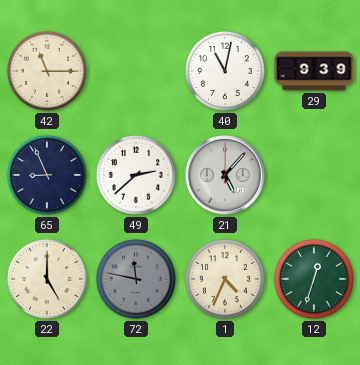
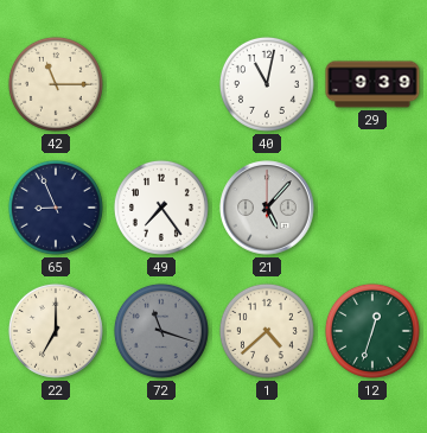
49: 2:38 -> 7:24 (161, 208)
22: 5:00 -> 7:00 (56, 331)
72: 11:47 -> 11:18 (161, 331)
1: 4:34 -> 4:38 (267, 331)
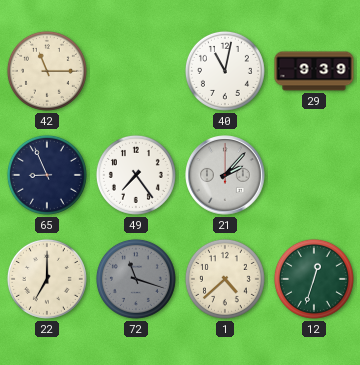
21: 5:07 -> 2:07 (225, 175)
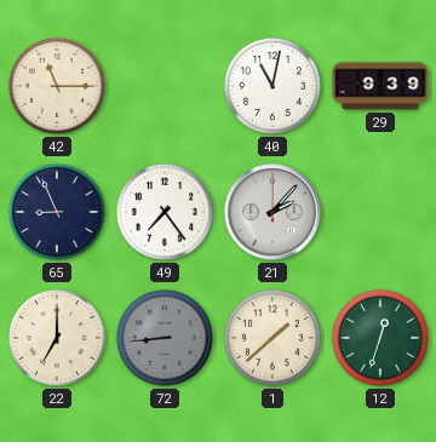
72: 11:18 -> 8:44 (165, 338)
1: 4:38 -> 1:38 (272, 338)
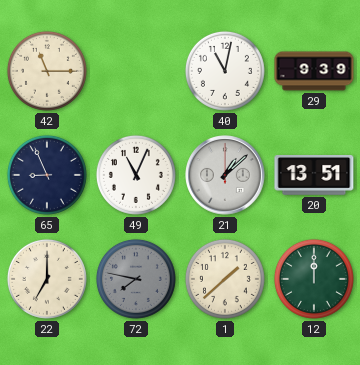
49: 7:24 -> 11:04 (136, 175)
21: 2:07 -> 1:08 (225, 175)
20: none -> 13:51 (314, 176)
72: 8:44 -> 7:47 (136, 279)
12: 12:33 -> 12:00 (314, 279)
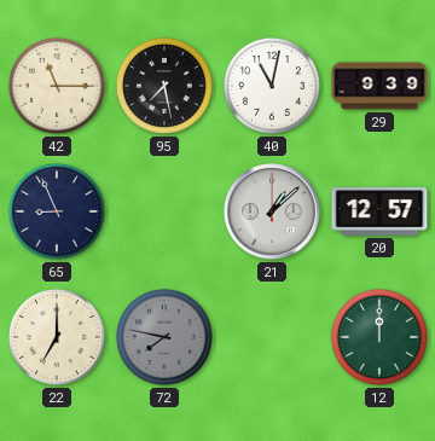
95: none -> 7:28 (164, 86)
49: 11:04 -> none (136, 175)
20: 13:51 -> 12:57 (379, 213)
1: 1:38 -> none (225, 279)
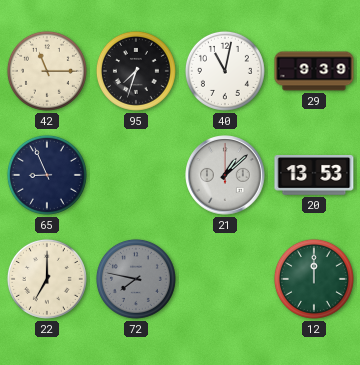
95: 7:28 -> 7:33 (136, 71)
20: 12:57 -> 13:53 (314, 176)
